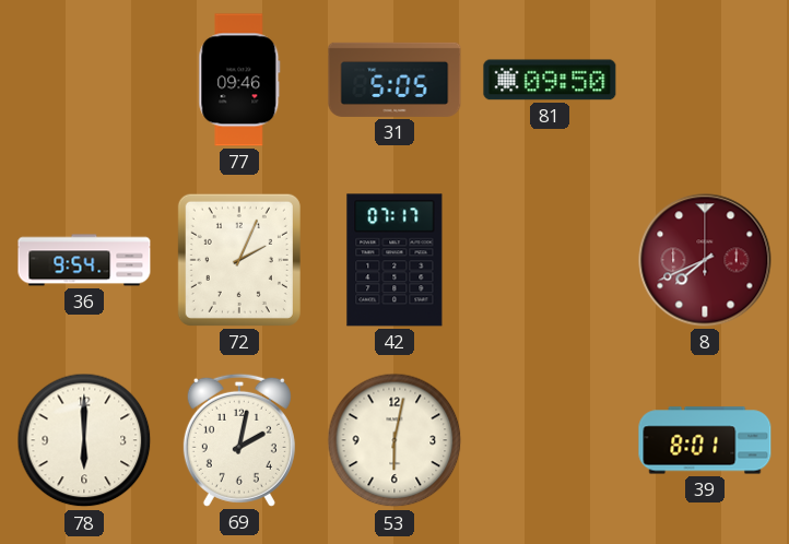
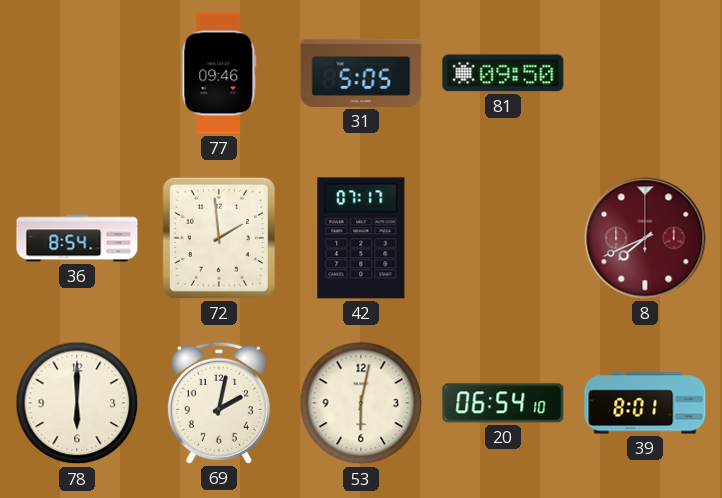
36: 9:54 -> 8:54 (77, 238)
72: 2:04 -> 1:59 (219, 238)
20: none -> 06:54 (503, 403)
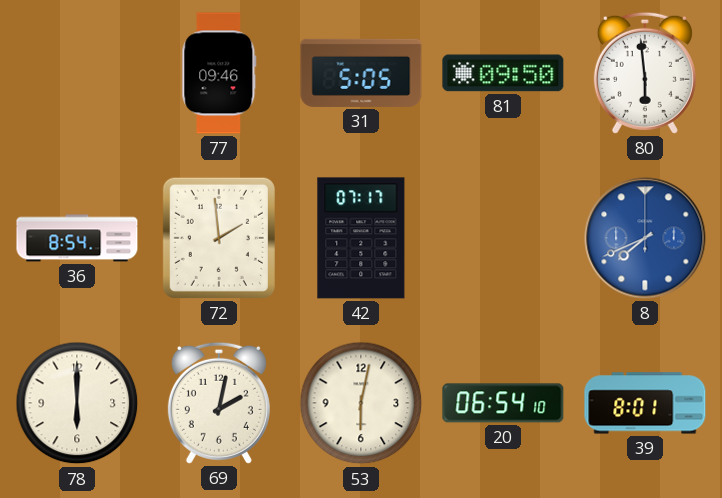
80: none -> 5:59 (645, 73)
8 dial: burgundy -> blue (645, 238)
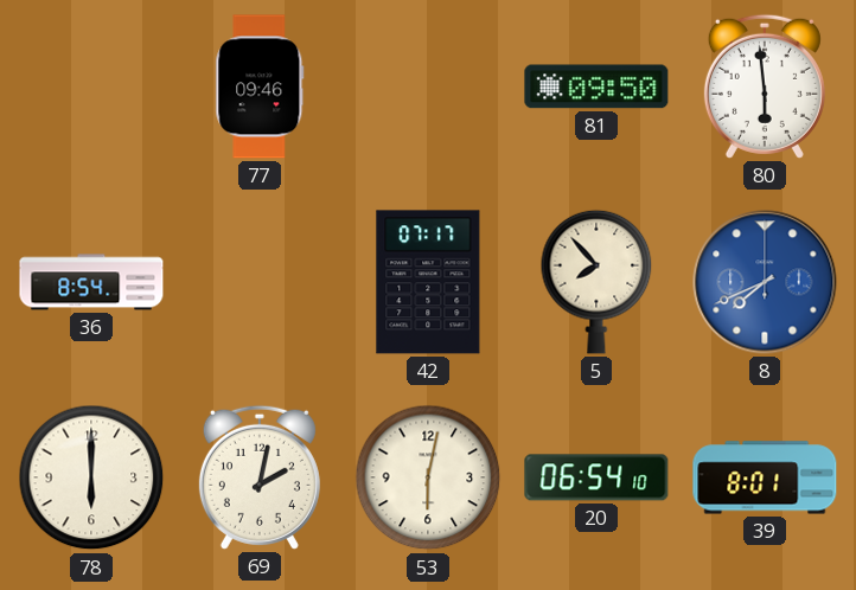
31: 5:05 -> none (361, 73)
72: 1:59 -> none (219, 238)
5: none -> 7:53 (596, 282)
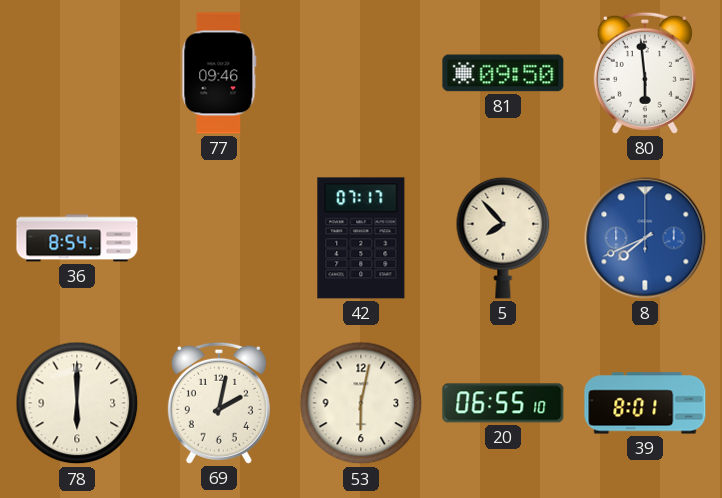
20: 06:54 -> 06:55 (503, 403)
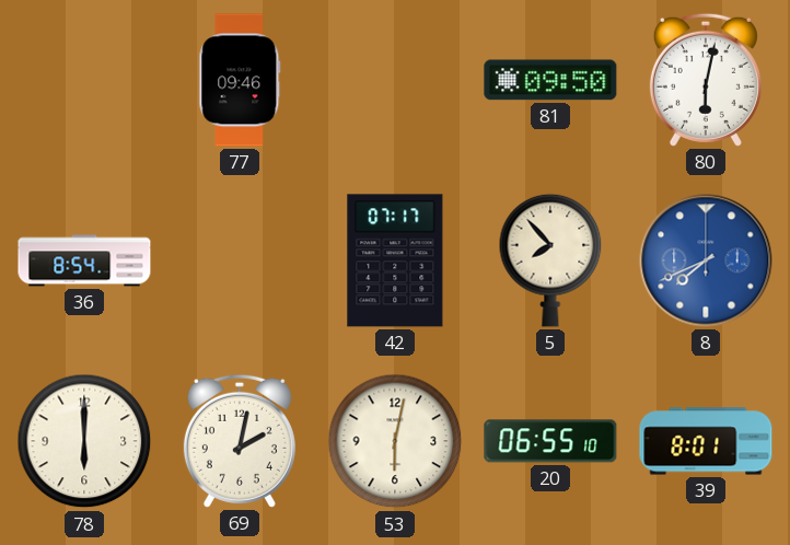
80: 5:59 -> 6:02 (706, 80)
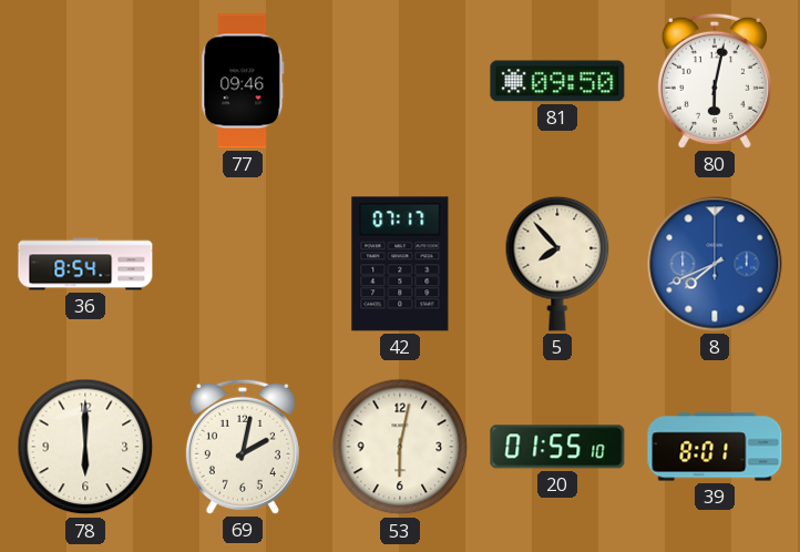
20: 06:55 -> 01:55 (557, 447)
